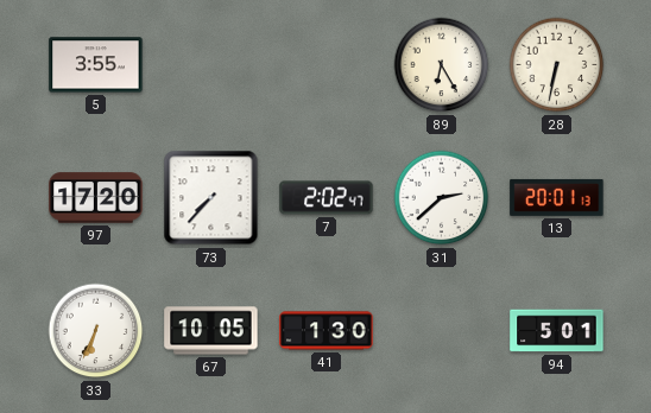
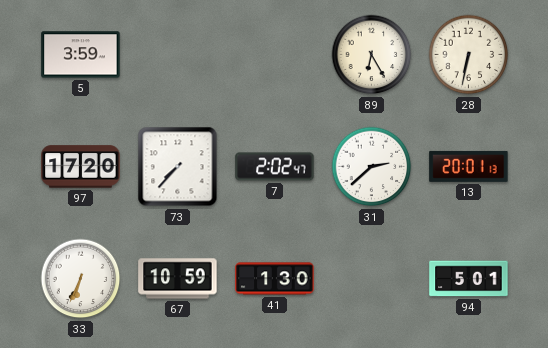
5: 3:55 -> 3:59 (81, 55)
67: 10:05 -> 10:59 (178, 279)
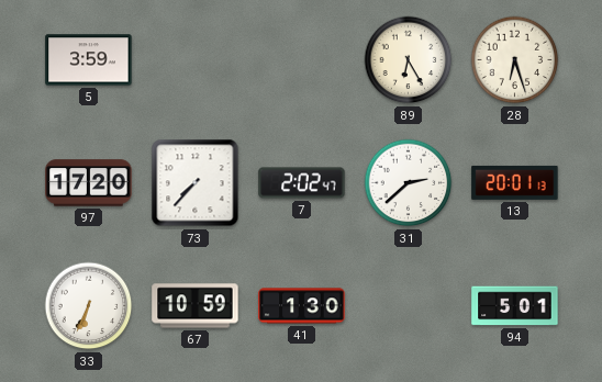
28: 6:32 -> 6:27 (515, 60)
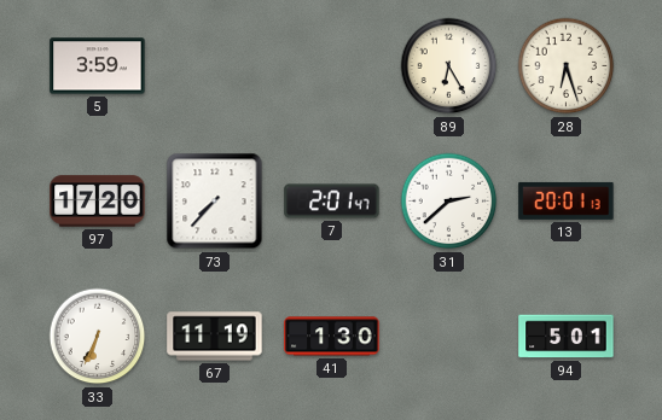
7: 2:02 -> 2:01 (332, 202)
67: 10:59 -> 11:19 (215, 337)
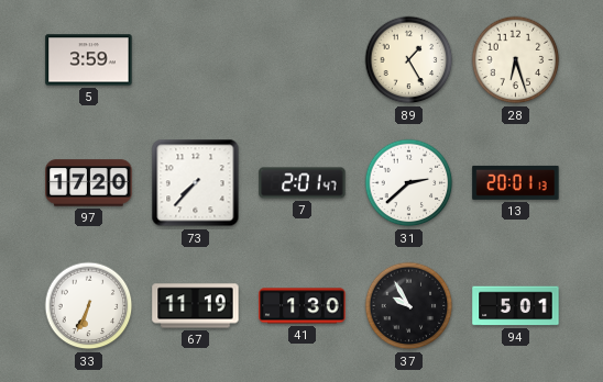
89: 6:25 -> 1:25 (409, 60)
37: none -> 9:55 (409, 306)
